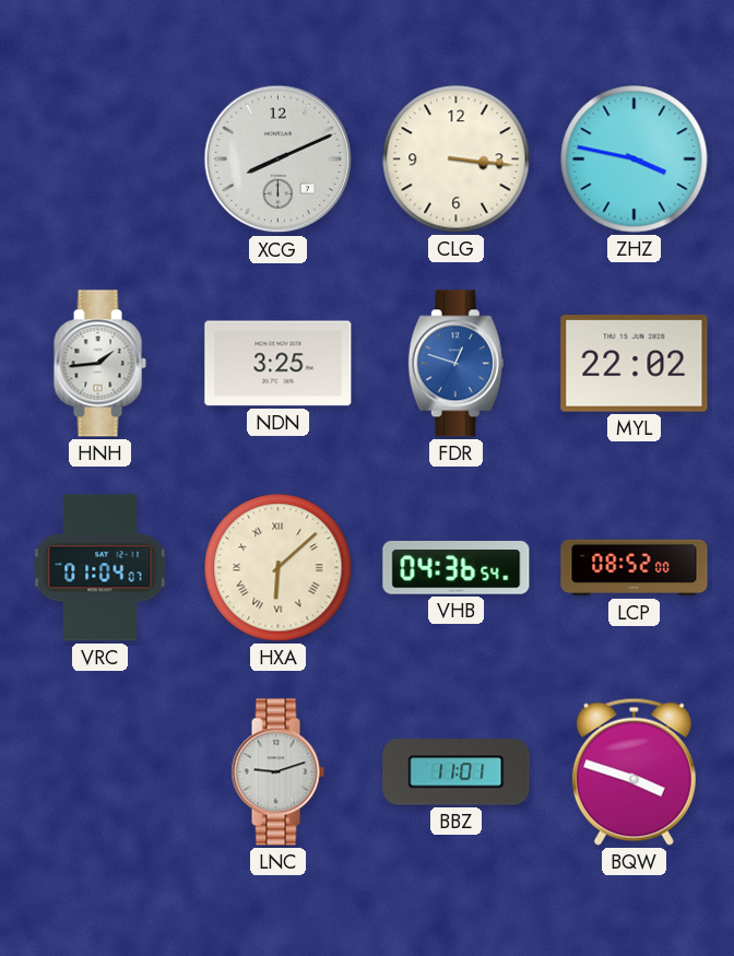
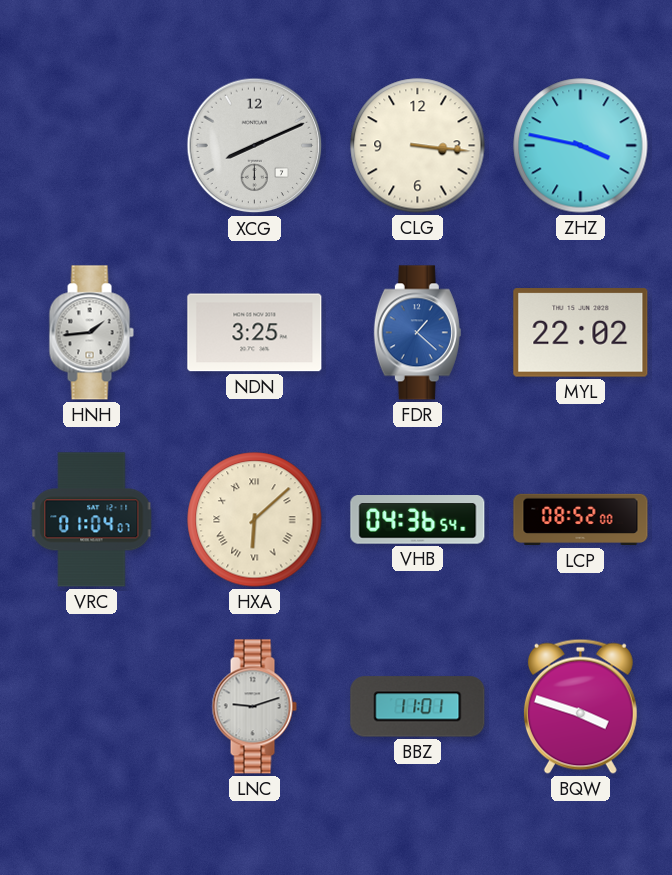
FDR: 12:48 -> 1:22 (417, 333)
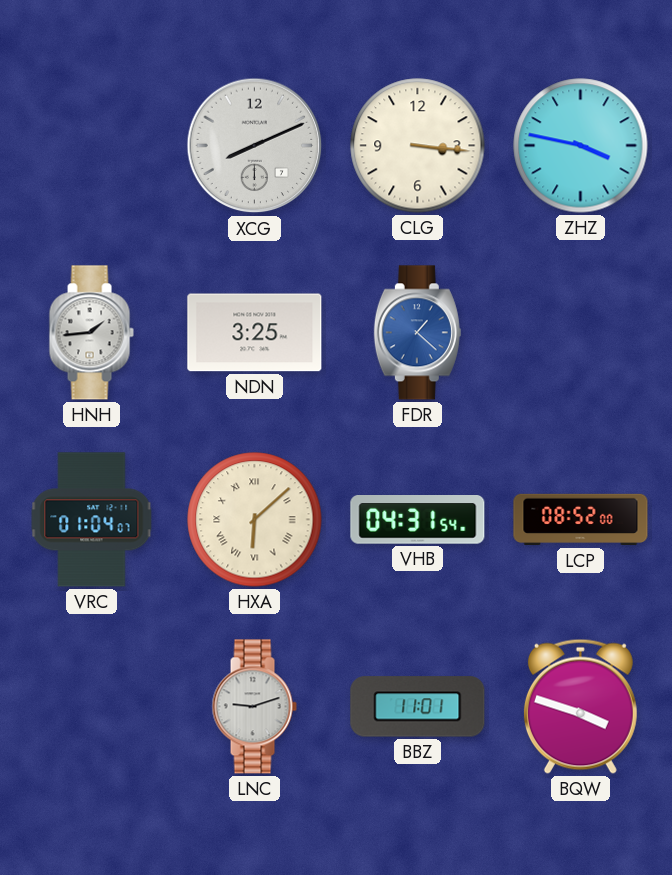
MYL: 22:02 -> none (581, 333)
VHB: 04:36 -> 04:31 (418, 520)
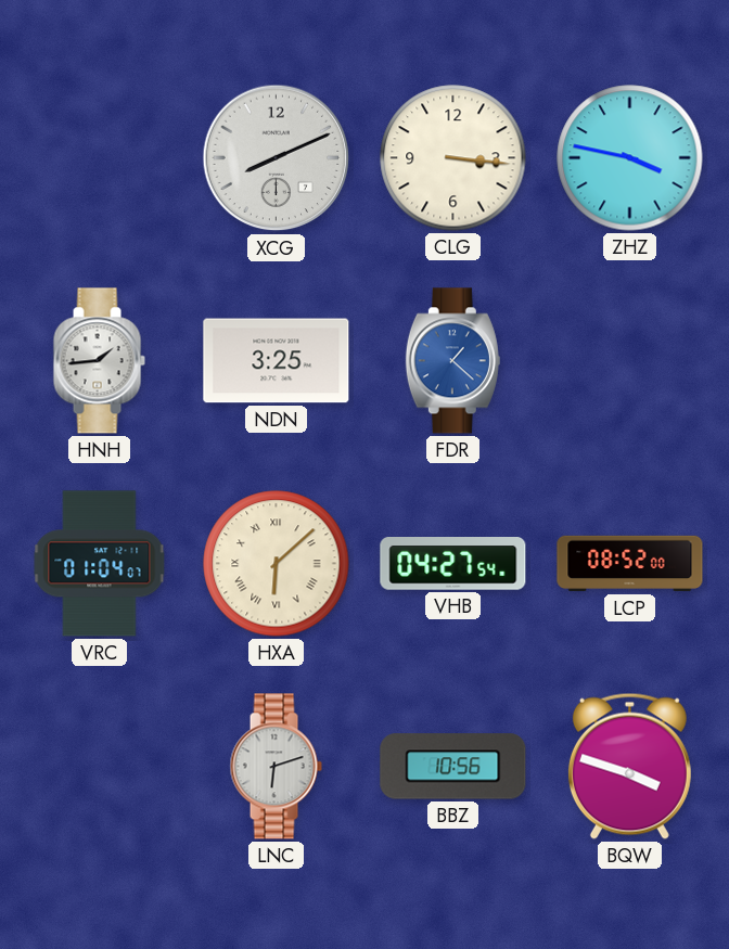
VHB: 04:31 -> 04:27 (453, 564)
LNC: 9:12 -> 6:12 (276, 767)
BBZ: 11:01 -> 10:56 (453, 767)
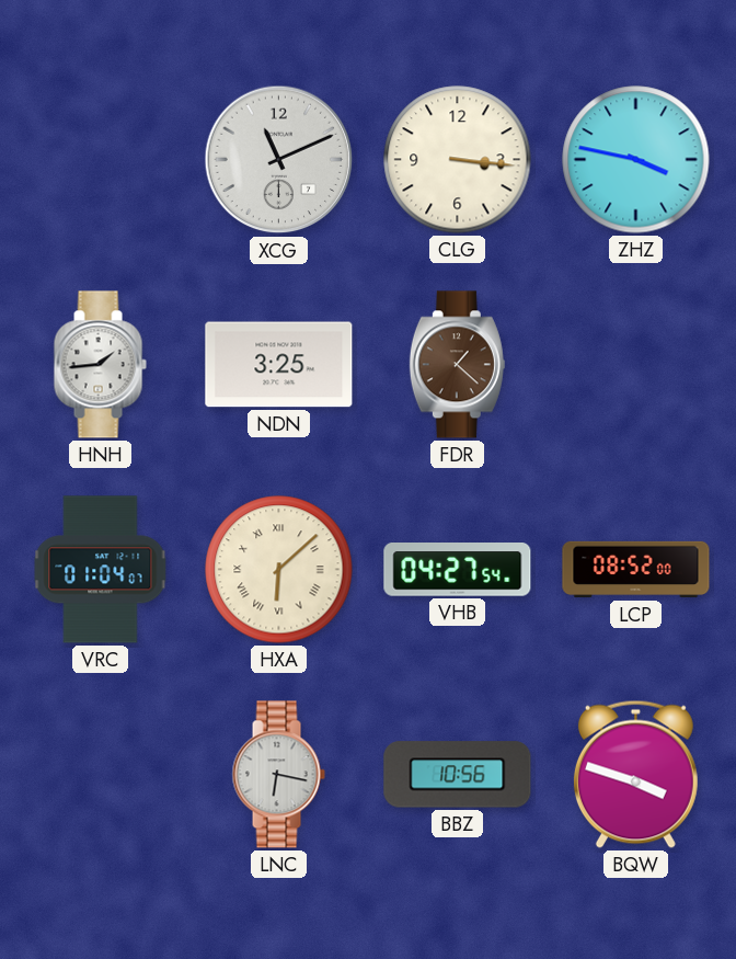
XCG: 8:11 -> 11:11 (279, 160)
FDR dial: blue -> brown (457, 365)
LNC: 6:12 -> 6:17 (278, 775)
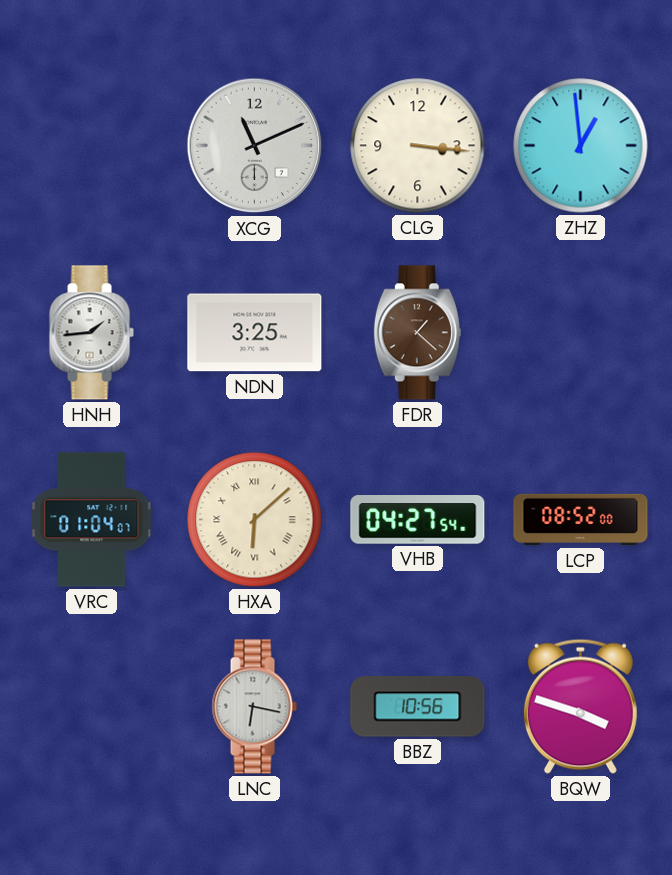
ZHZ: 3:47 -> 12:59 (581, 146)
